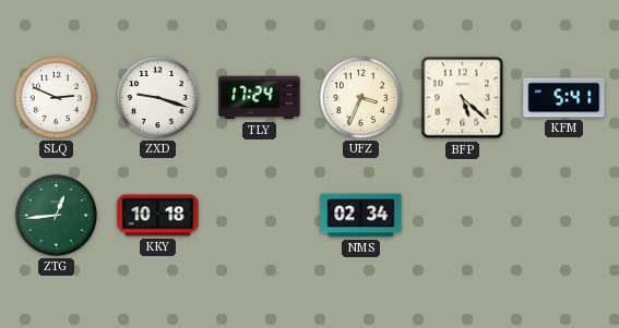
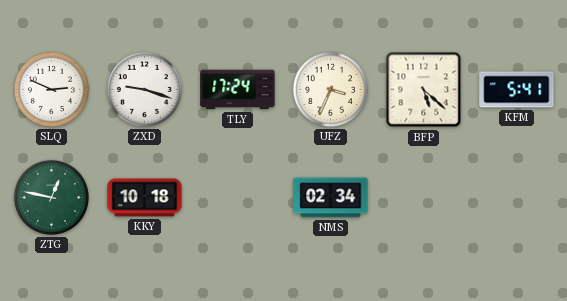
ZTG: 12:44 -> 12:47 (51, 197)
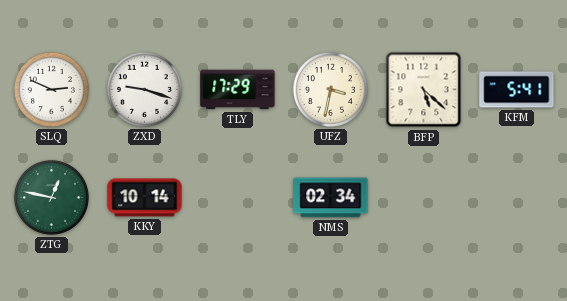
TLY: 17:24 -> 17:29 (238, 90)
UFZ: 3:34 -> 3:32 (330, 89)
KKY: 10:18 -> 10:14 (145, 198)
